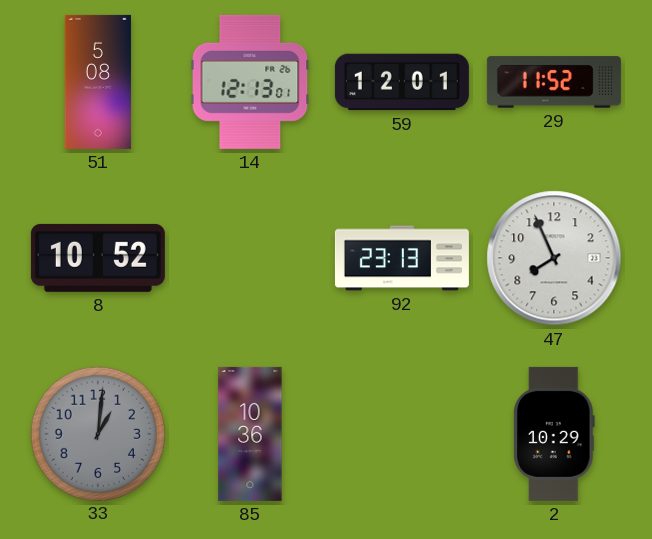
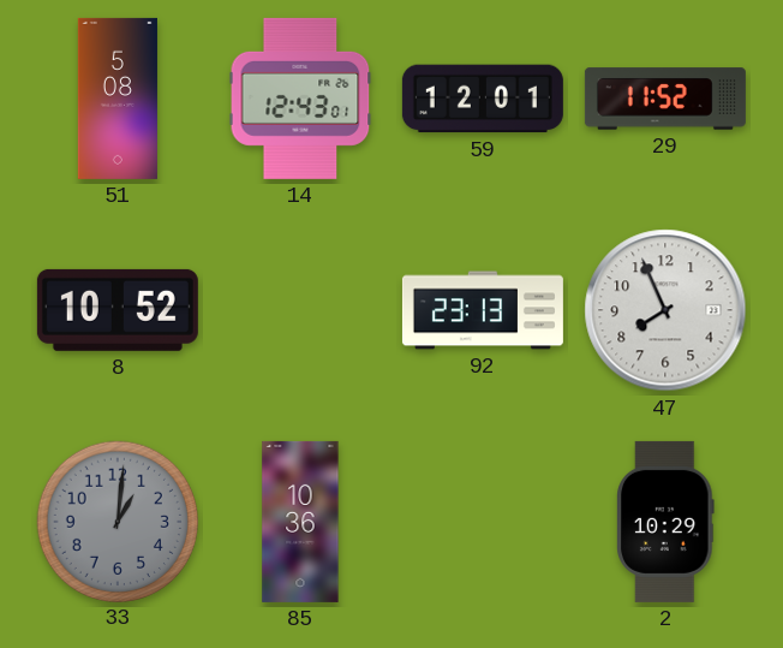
14: 12:13 -> 12:43 (300, 99)
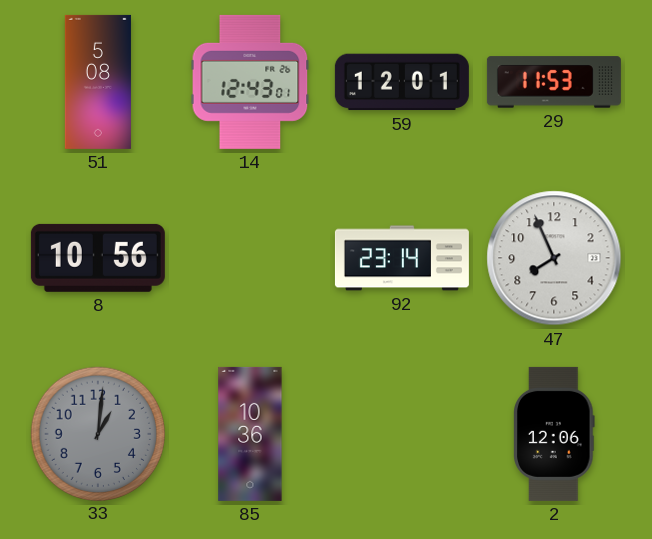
29: 11:52 -> 11:53 (554, 82)
8: 10:52 -> 10:56 (98, 258)
92: 23:13 -> 23:14 (402, 258)
2: 10:29 -> 12:06 (554, 434)
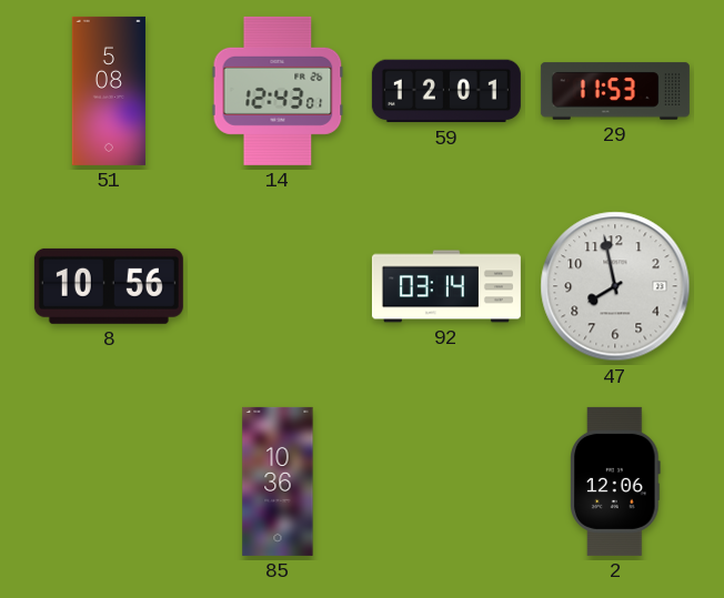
92: 23:14 -> 03:14 (446, 286)
47: 7:56 -> 7:58 (615, 286)
33: 1:01 -> none (97, 433)
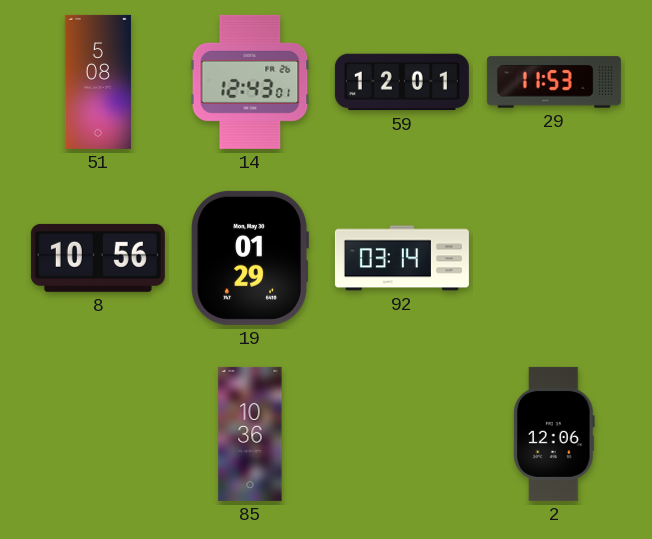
19: none -> 01:29 (250, 258)
47: 7:58 -> none (615, 286)
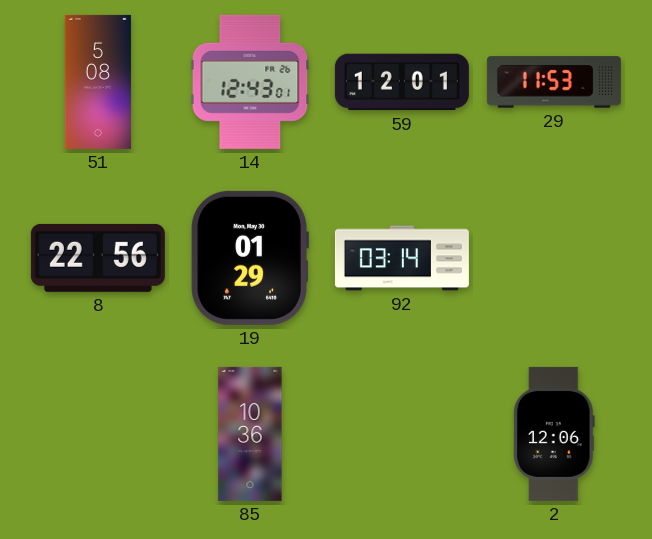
8: 10:56 -> 22:56 (98, 258)
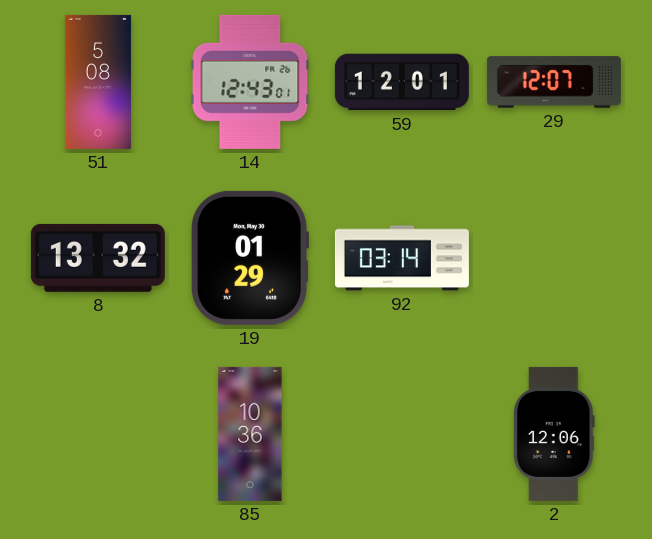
29: 11:53 -> 12:07 (554, 82)
8: 22:56 -> 13:32 (98, 258)
